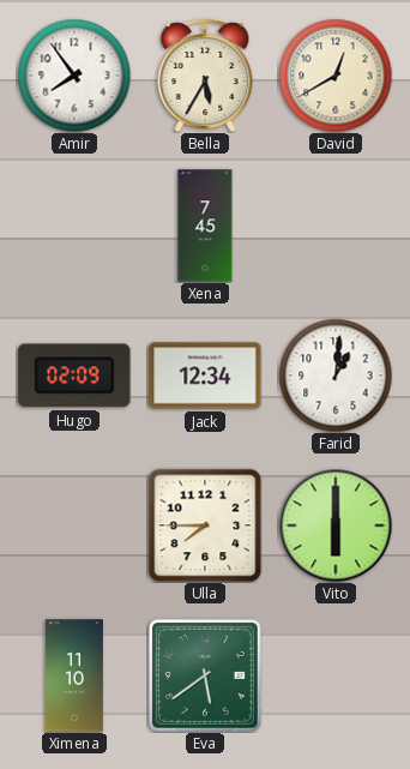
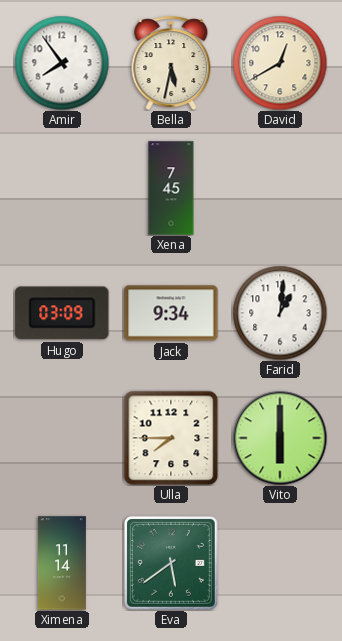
Bella: 5:35 -> 5:32 (171, 63)
Hugo: 02:09 -> 03:09 (62, 313)
Jack: 12:34 -> 9:34 (171, 313)
Ximena: 11:10 -> 11:14 (62, 563)
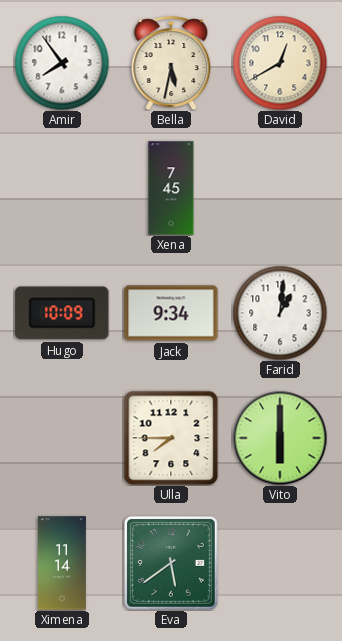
Hugo: 03:09 -> 10:09 (62, 313)
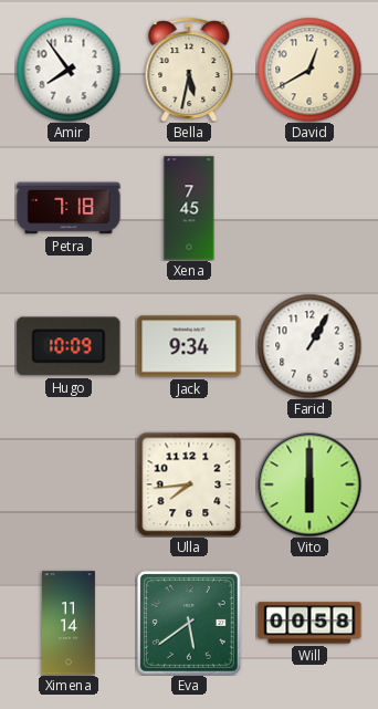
Petra: none -> 7:18 (69, 208)
Farid: 1:01 -> 1:05 (309, 346)
Ulla: 7:45 -> 7:44 (189, 484)
Will: none -> 00:58 (309, 623)
